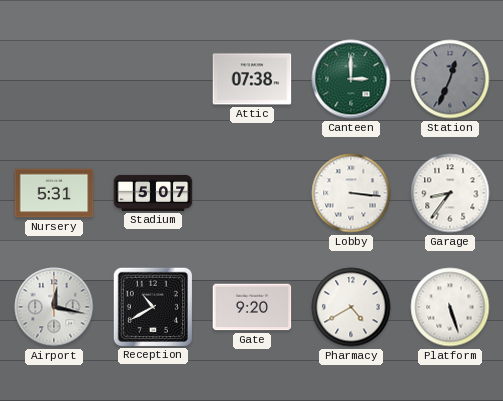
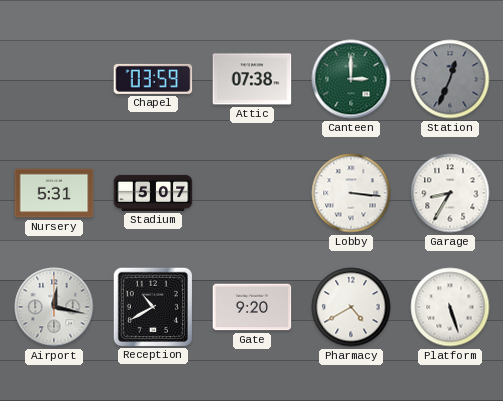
Chapel: none -> 03:59 (153, 79)
Garage: 8:36 -> 8:35 (450, 193)
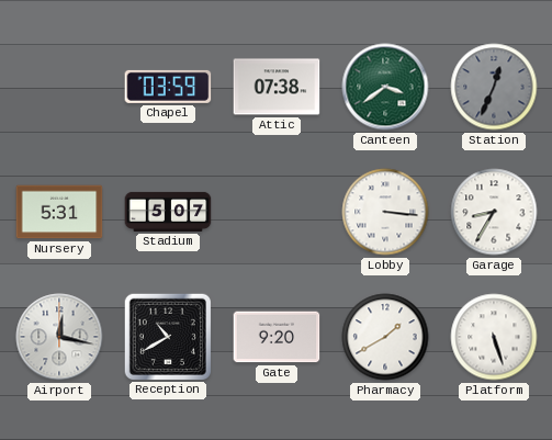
Canteen: 3:00 -> 3:39 (385, 87)
Pharmacy: 4:40 -> 1:40 (385, 337)
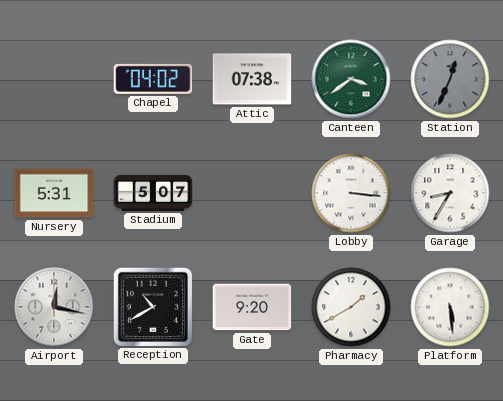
Chapel: 03:59 -> 04:02 (153, 79)
Platform: 5:27 -> 5:29 (450, 307)
